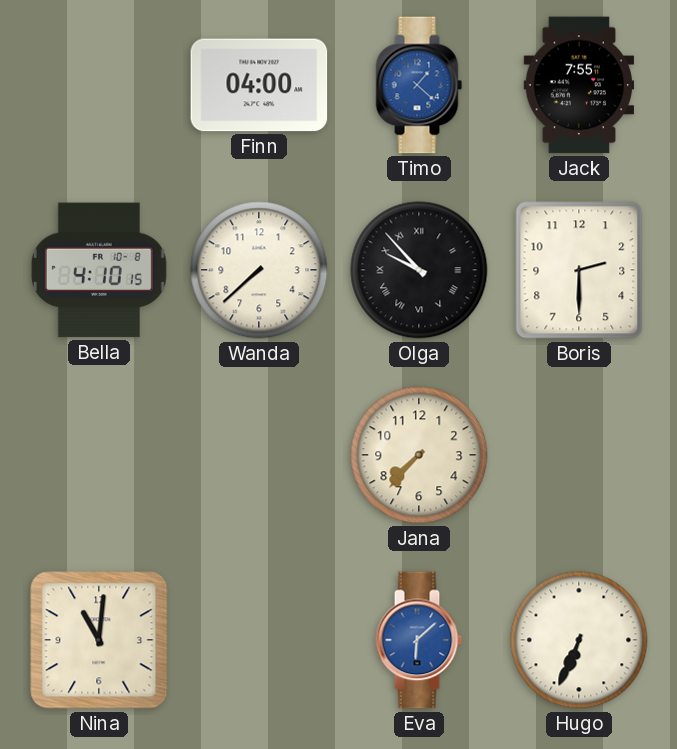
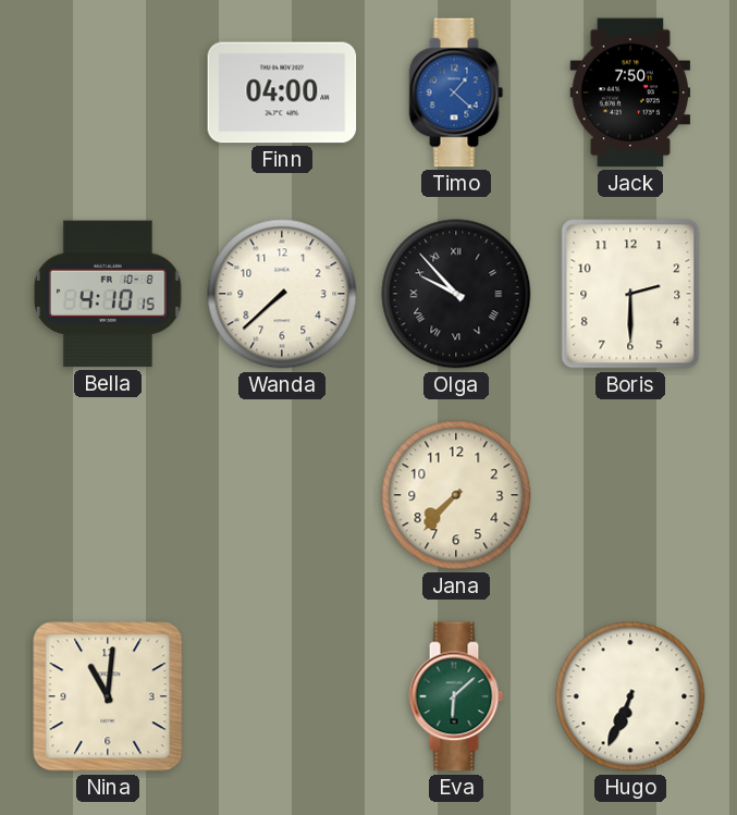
Jack: 7:55 -> 7:50 (630, 92)
Eva dial: blue -> green (456, 696)
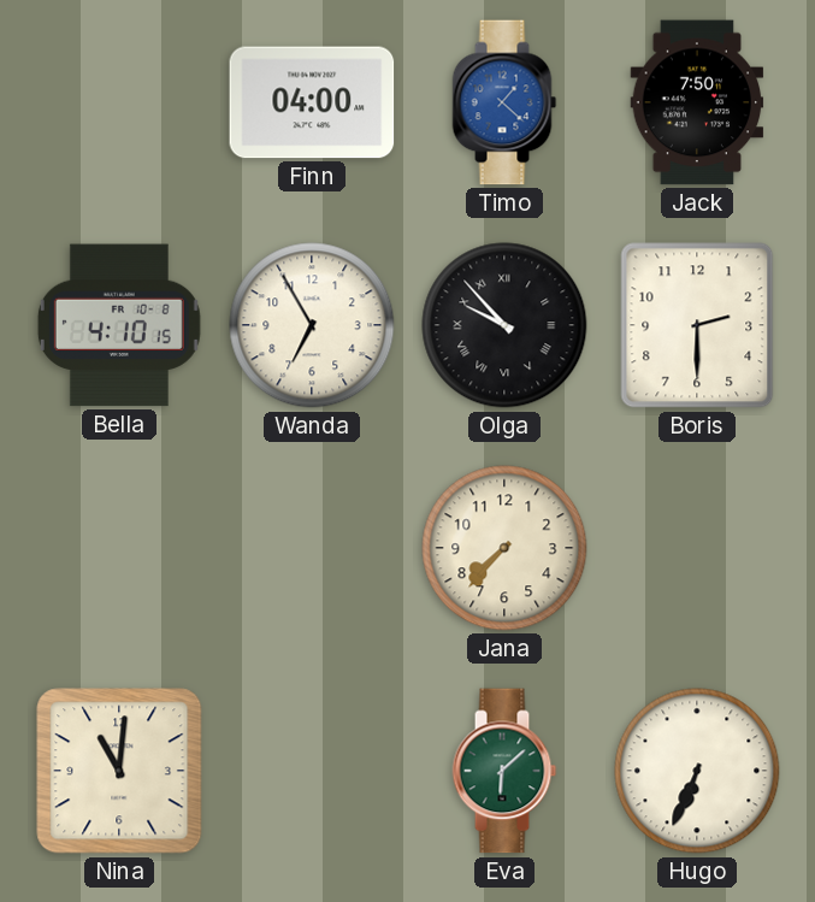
Wanda: 7:38 -> 6:55 (312, 325)
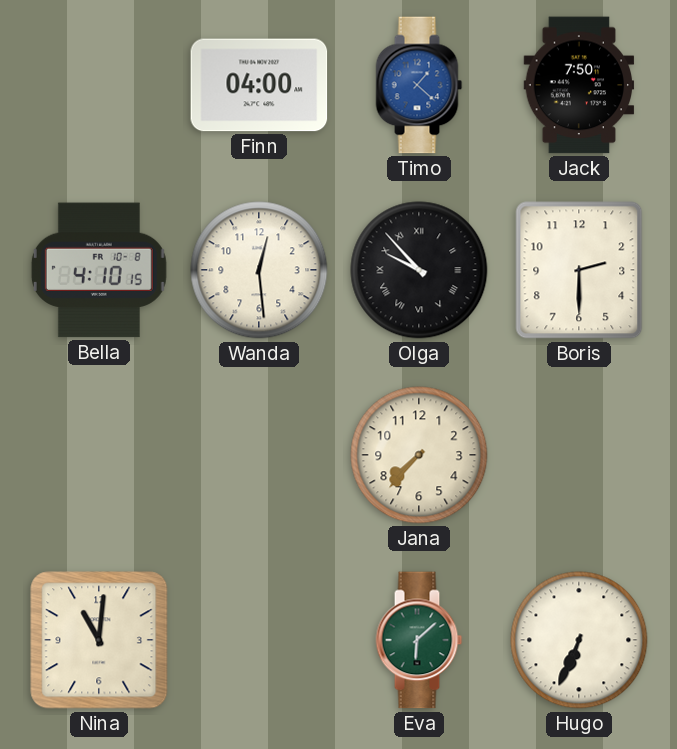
Wanda: 6:55 -> 12:29 (259, 270)
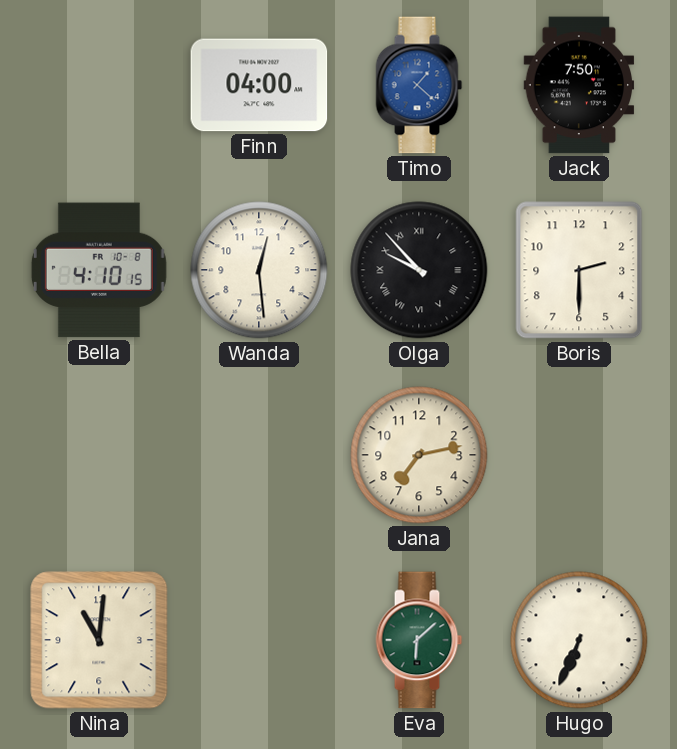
Jana: 7:37 -> 7:13 (419, 455)
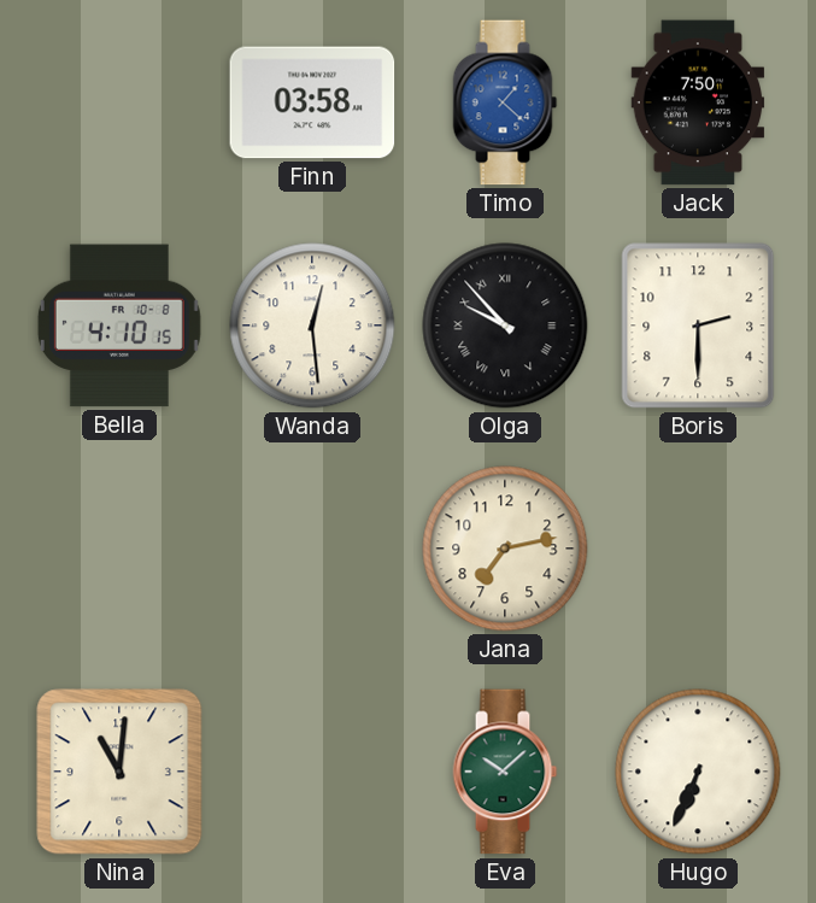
Finn: 04:00 -> 03:58 (312, 102)
Eva: 6:08 -> 10:08 (505, 772)
